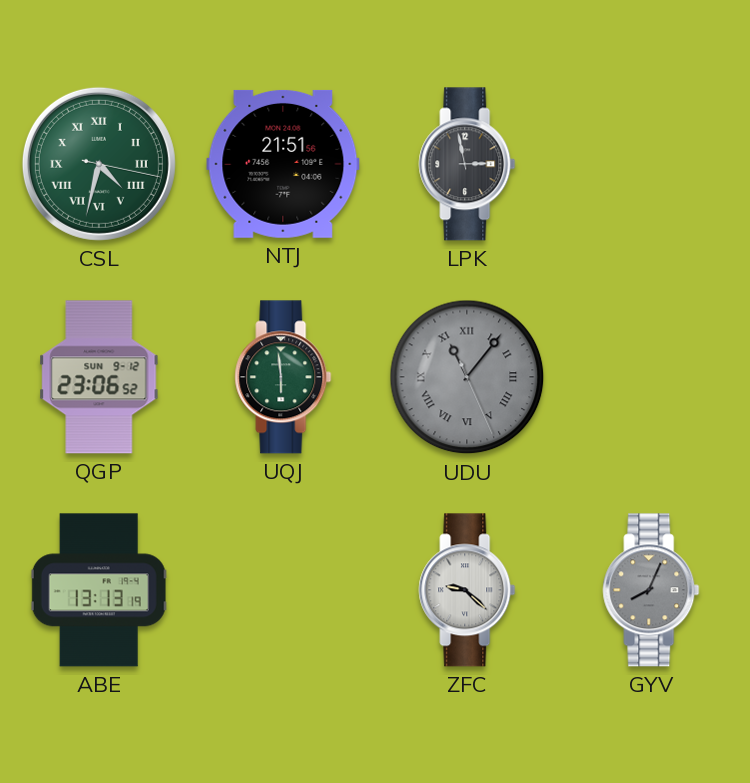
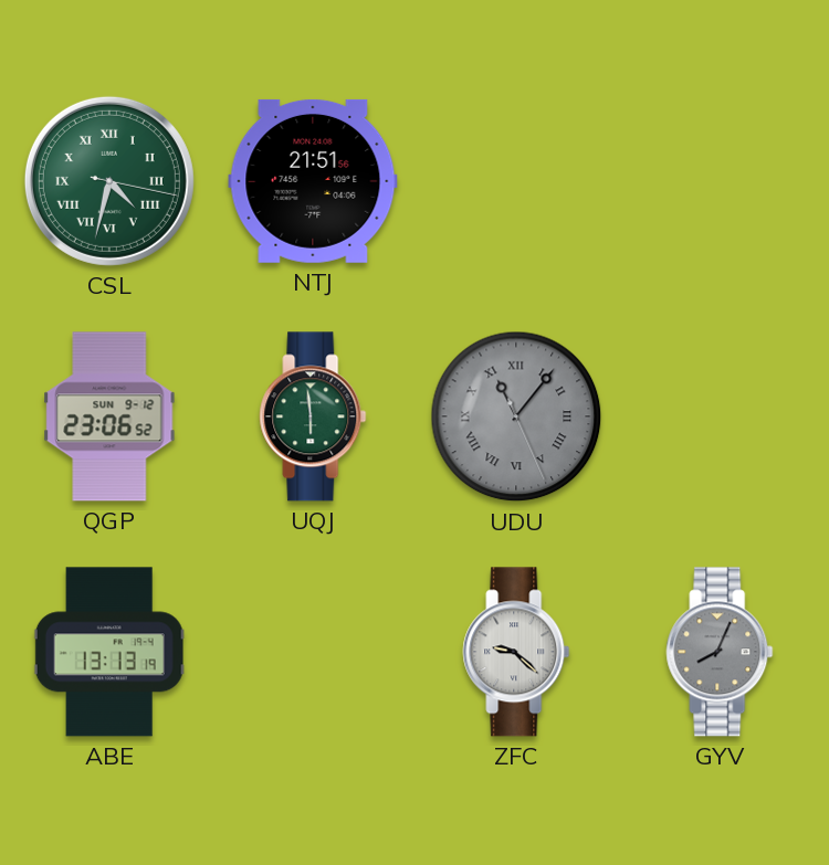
LPK: 2:58 -> none (467, 164)
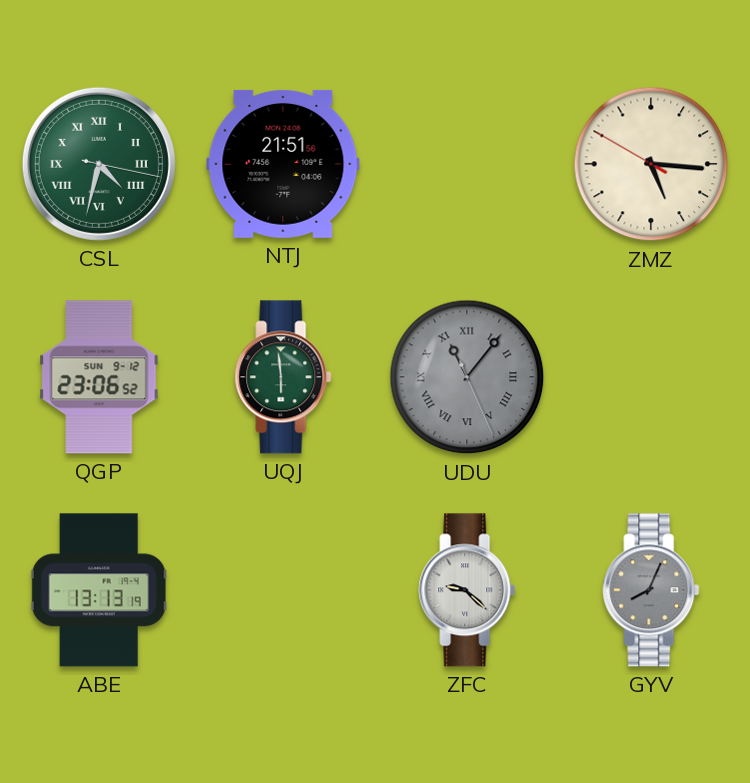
ZMZ: none -> 5:15 (651, 164)
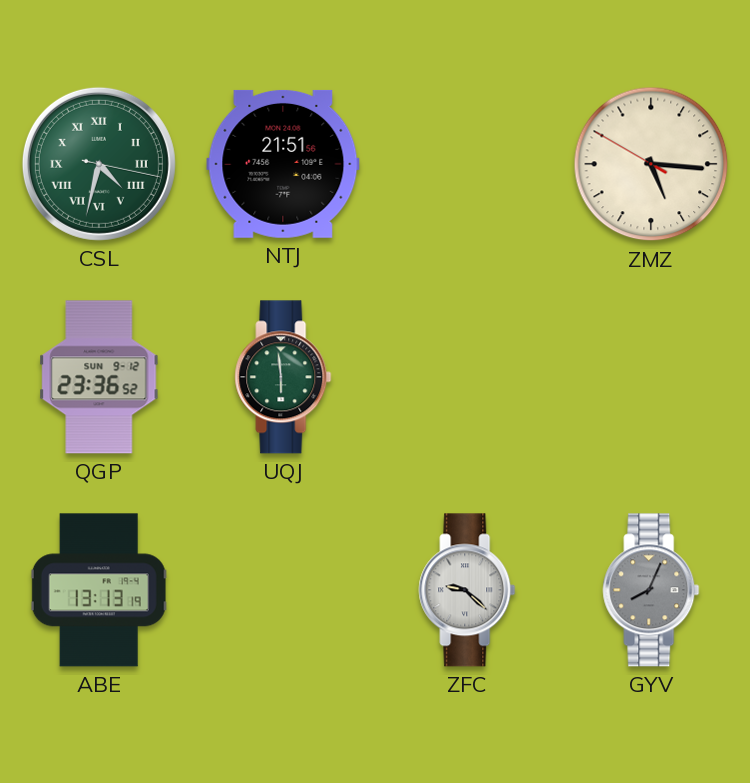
QGP: 23:06 -> 23:36 (99, 377)
UDU: 11:06 -> none (467, 377)
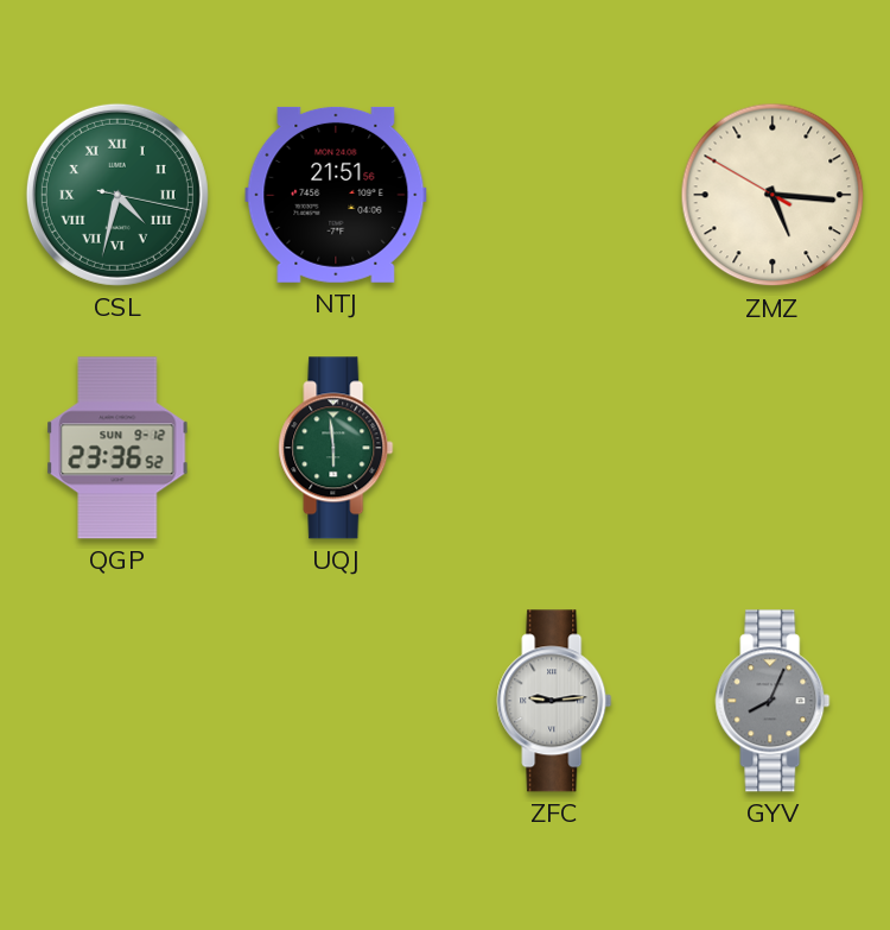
ABE: 13:13 -> none (99, 590)
ZFC: 9:22 -> 9:14 (554, 701)
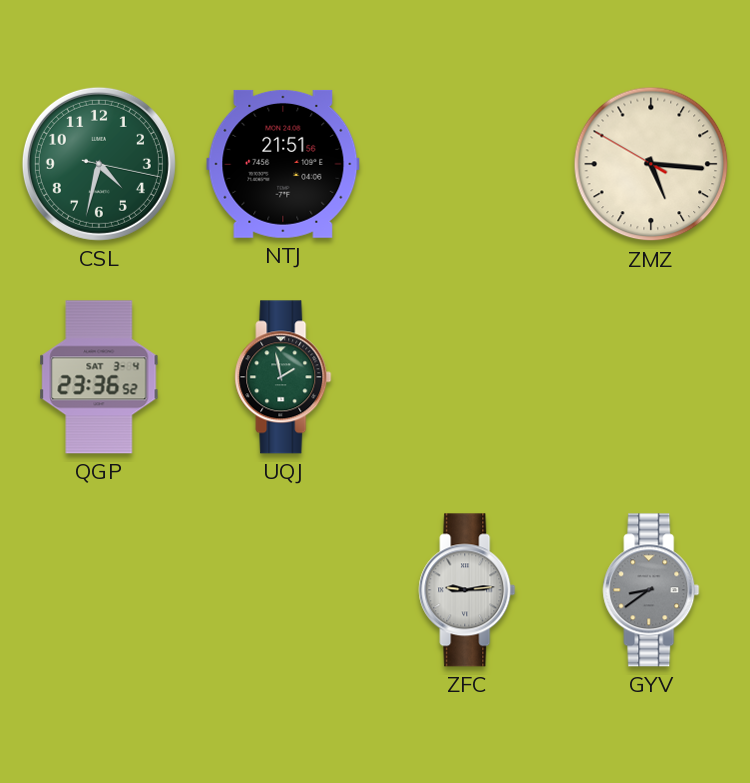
CSL numerals: Roman -> Arabic (99, 164)
QGP date: SUN 9-12 -> SAT 3-4 (99, 377)
UQJ: 5:59 -> 1:58 (283, 377)
GYV: 8:04 -> 8:39 (651, 590)
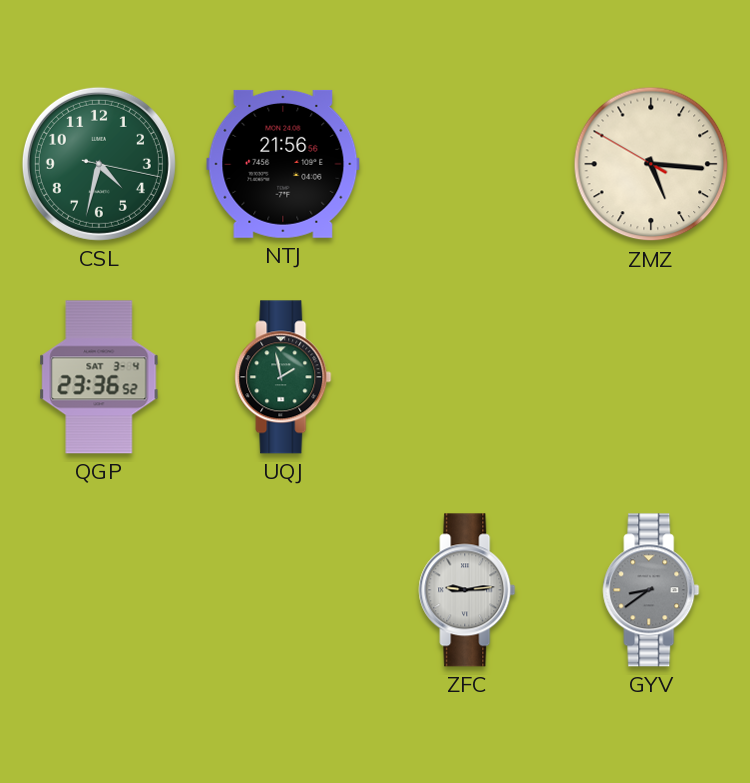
NTJ: 21:51 -> 21:56 (283, 164)
